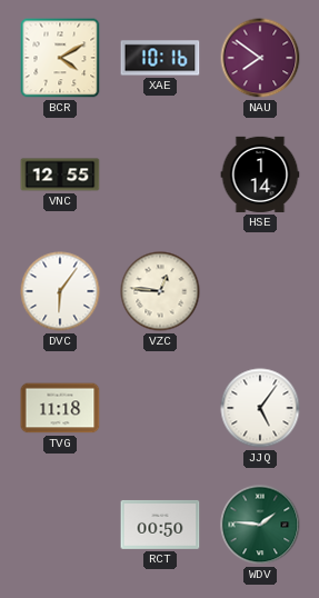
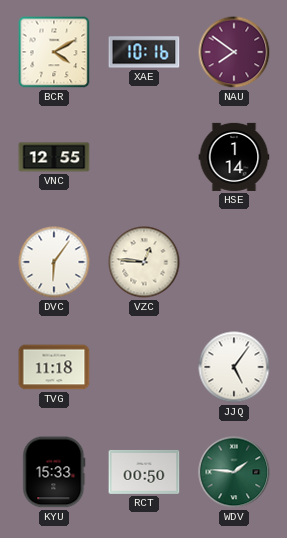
KYU: none -> 15:33 (54, 472)
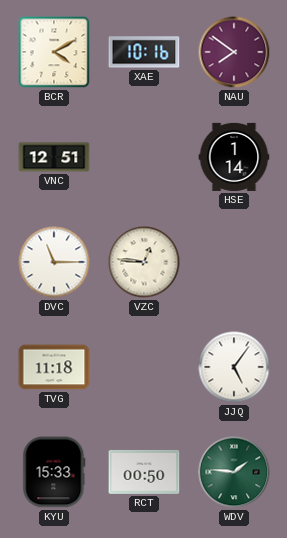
VNC: 12:55 -> 12:51 (54, 157)
DVC: 6:06 -> 11:15 (54, 262)
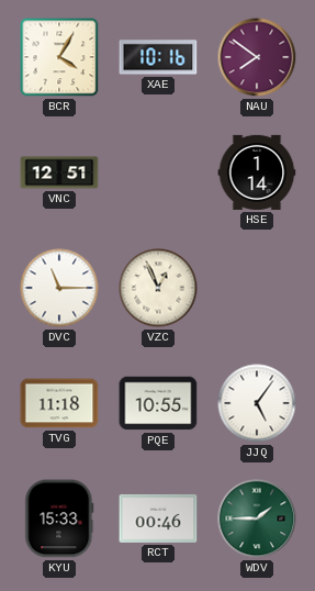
BCR: 4:10 -> 4:05 (59, 57)
VZC: 12:46 -> 12:56 (158, 288)
PQE: none -> 10:55 (158, 403)
RCT: 00:50 -> 00:46 (158, 518)
WDV: 1:46 -> 1:45 (257, 518)
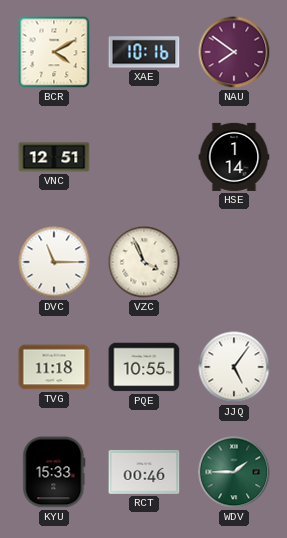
BCR: 4:05 -> 4:10 (54, 52)
VZC: 12:56 -> 3:56 (144, 262)
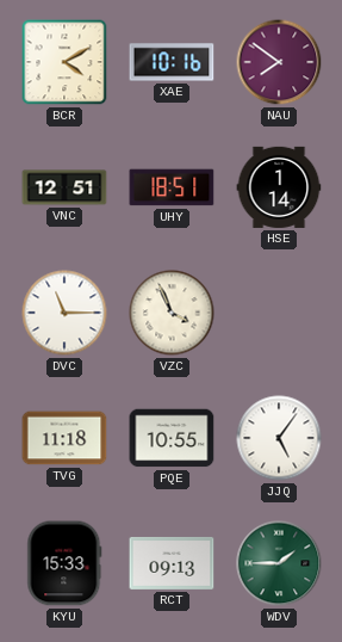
UHY: none -> 18:51 (172, 187)
RCT: 00:46 -> 09:13 (172, 563)
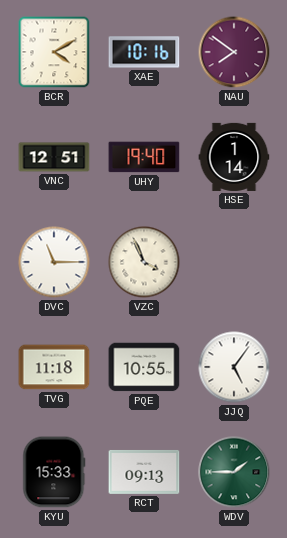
UHY: 18:51 -> 19:40 (144, 157)
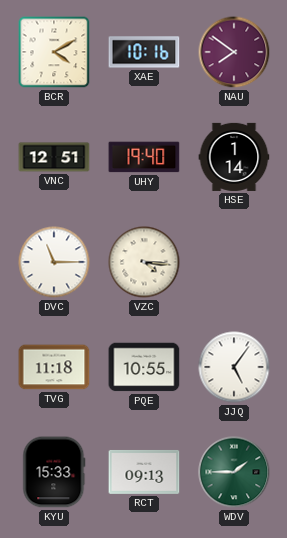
VZC: 3:56 -> 4:16 (144, 262)
